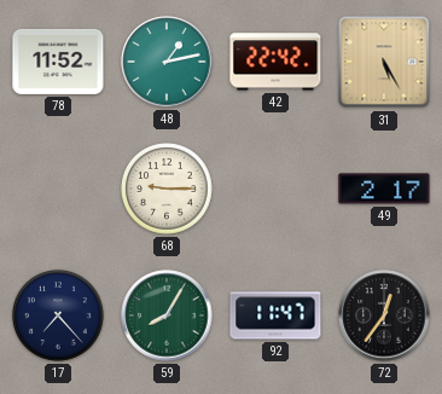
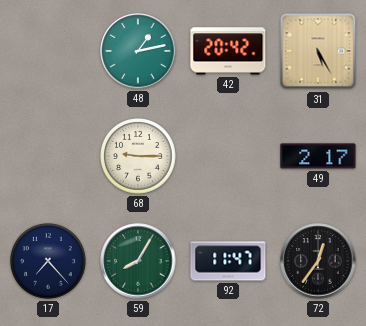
78: 11:52 -> none (58, 62)
42: 22:42 -> 20:42 (228, 51)
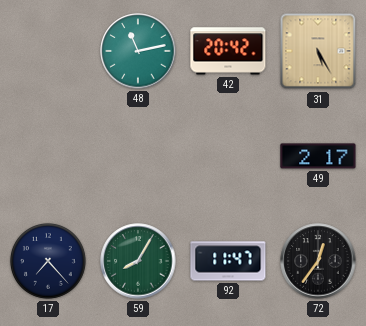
48: 1:13 -> 11:13 (138, 51)
68: 9:15 -> none (139, 157)
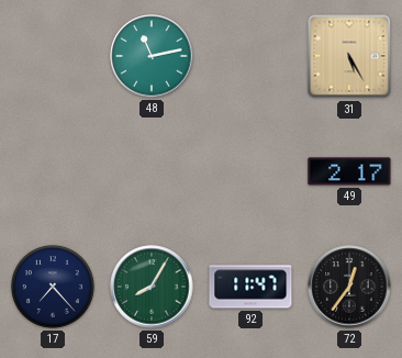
42: 20:42 -> none (228, 51)
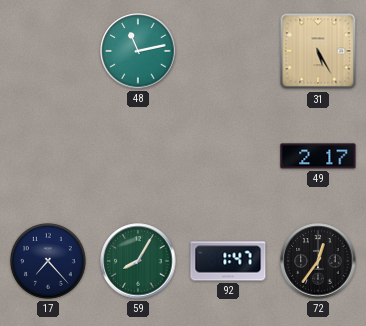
92: 11:47 -> 1:47 (228, 261)
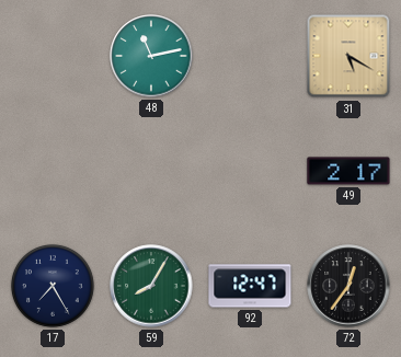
31: 5:25 -> 5:20 (348, 56)
17: 7:23 -> 7:25 (54, 287)
92: 1:47 -> 12:47 (250, 286)
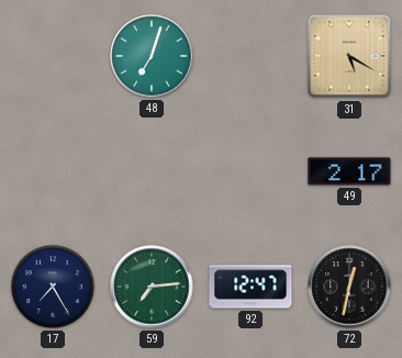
48: 11:13 -> 7:03 (152, 56)
59: 8:05 -> 7:14 (152, 287)
72: 12:36 -> 12:32 (349, 287)
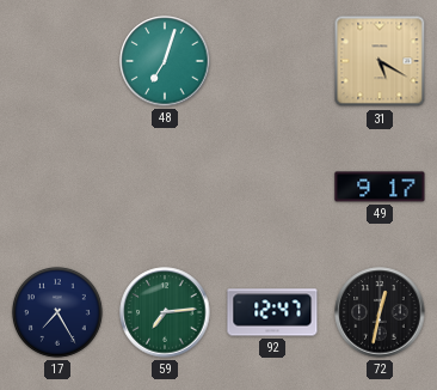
49: 2:17 -> 9:17 (380, 187)
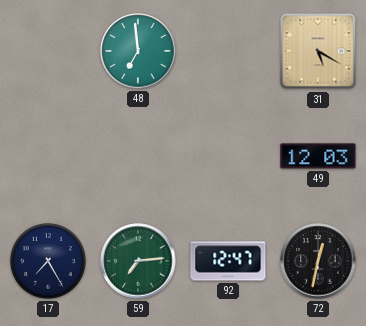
48: 7:03 -> 6:59 (138, 51)
49: 9:17 -> 12:03 (318, 156)
